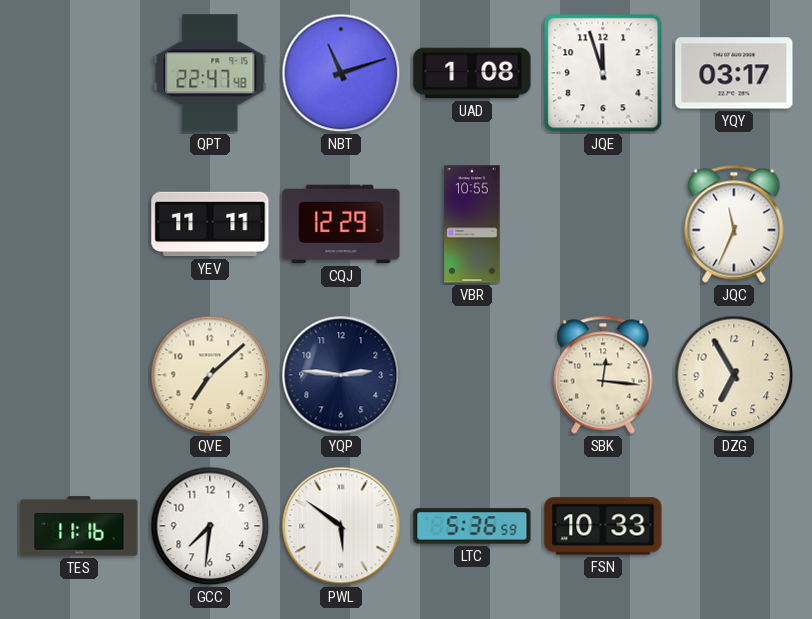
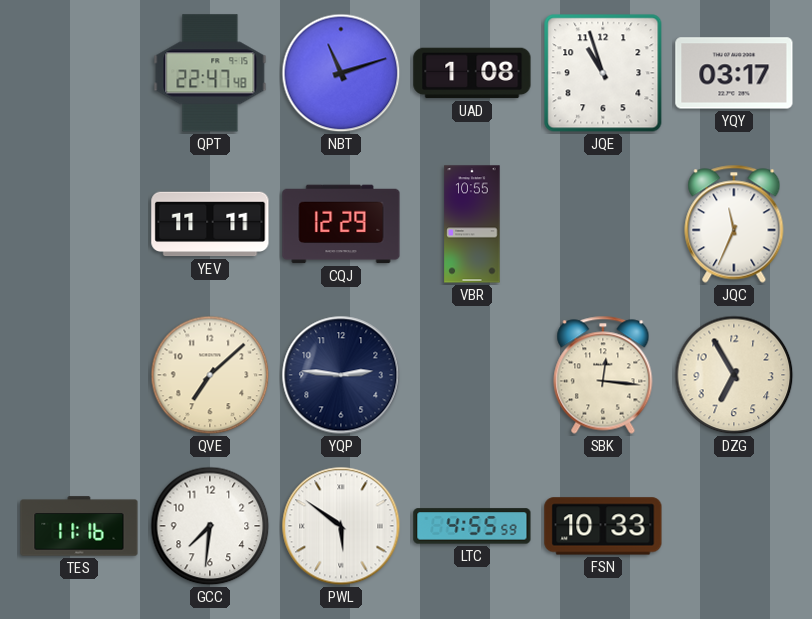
JQE: 11:57 -> 10:57 (603, 73)
LTC: 5:36 -> 4:55 (472, 526)
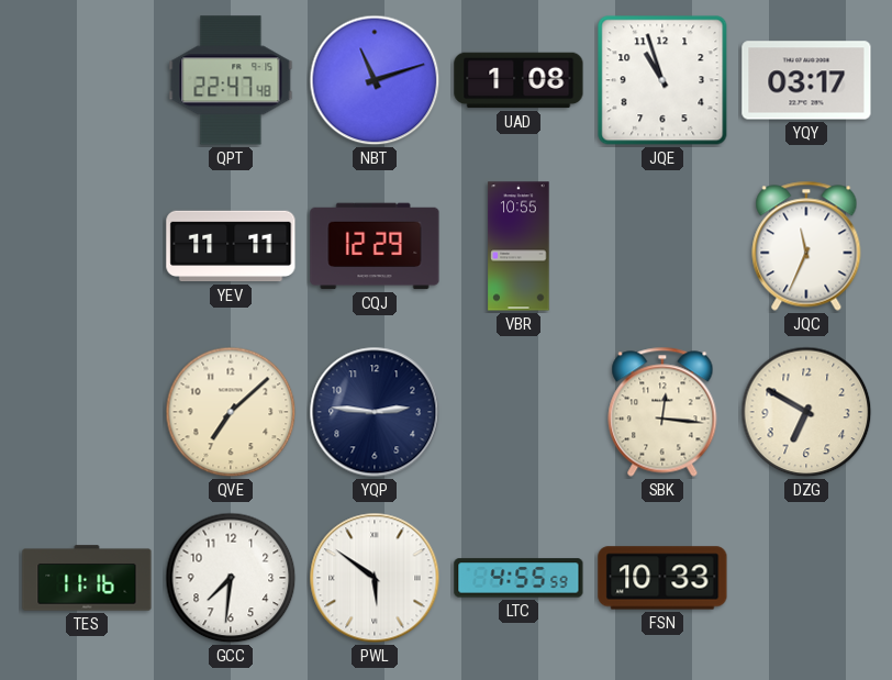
DZG: 6:55 -> 6:50 (806, 412)
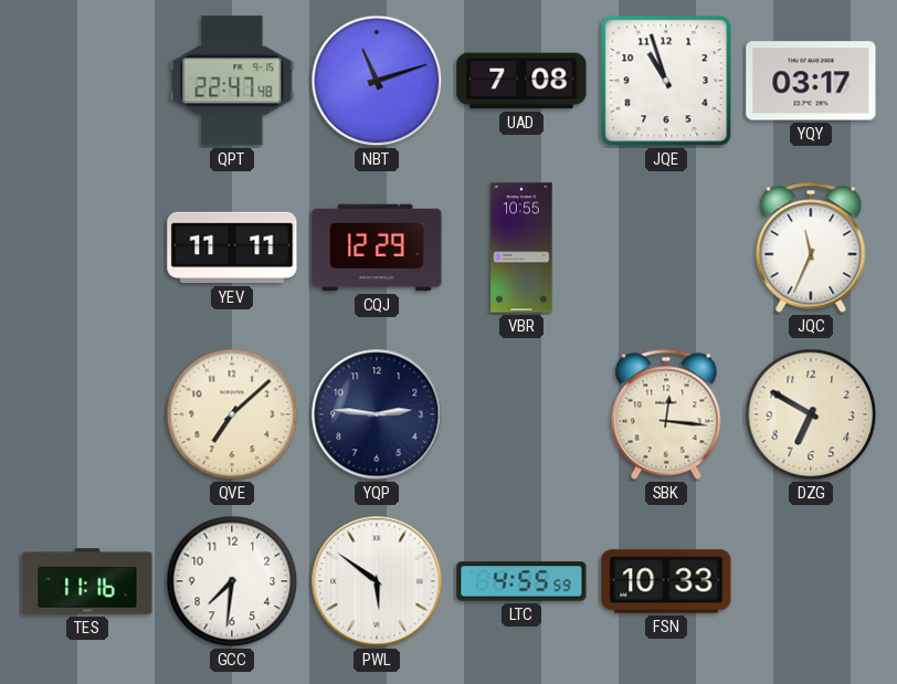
UAD: 1:08 -> 7:08 (521, 81)
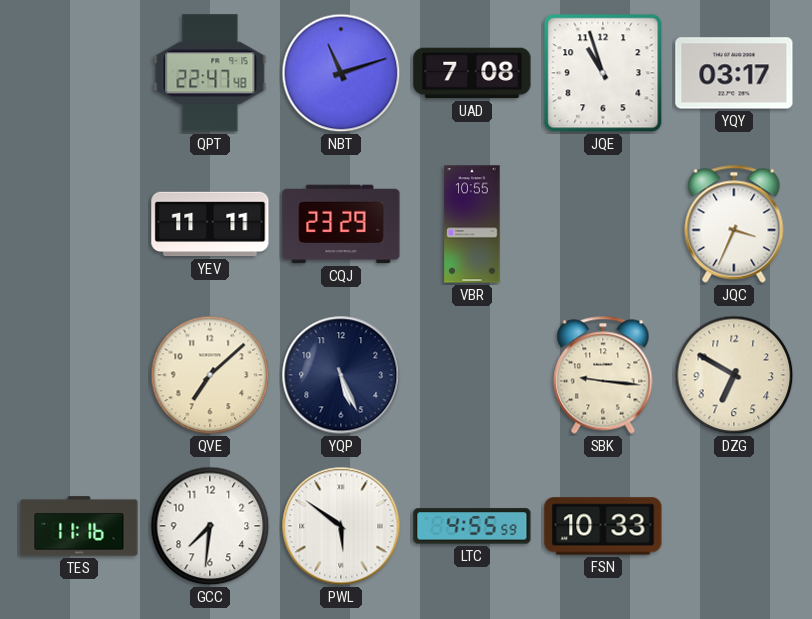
CQJ: 12:29 -> 23:29 (341, 224)
JQC: 11:34 -> 3:34 (734, 224)
YQP: 2:46 -> 5:26 (341, 375)
SBK: 12:16 -> 9:16 (603, 375)
